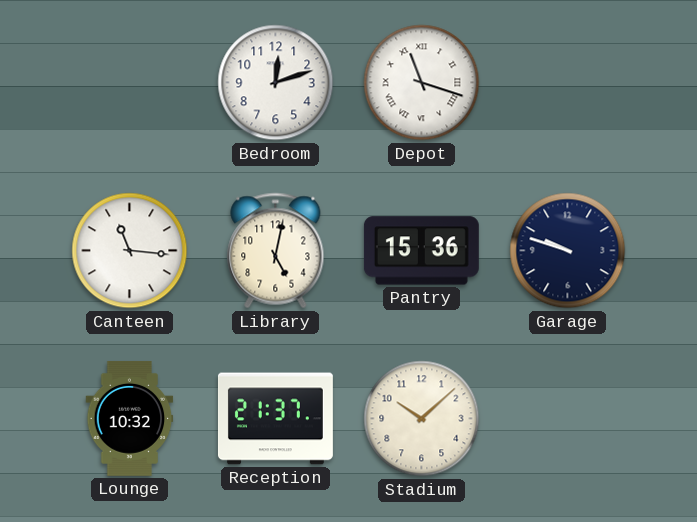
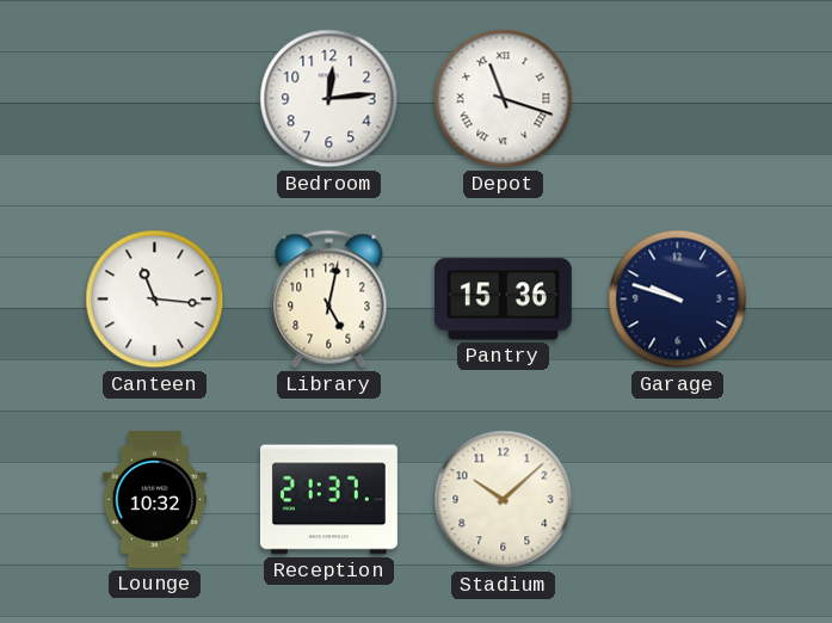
Bedroom: 12:12 -> 12:14 (329, 99)
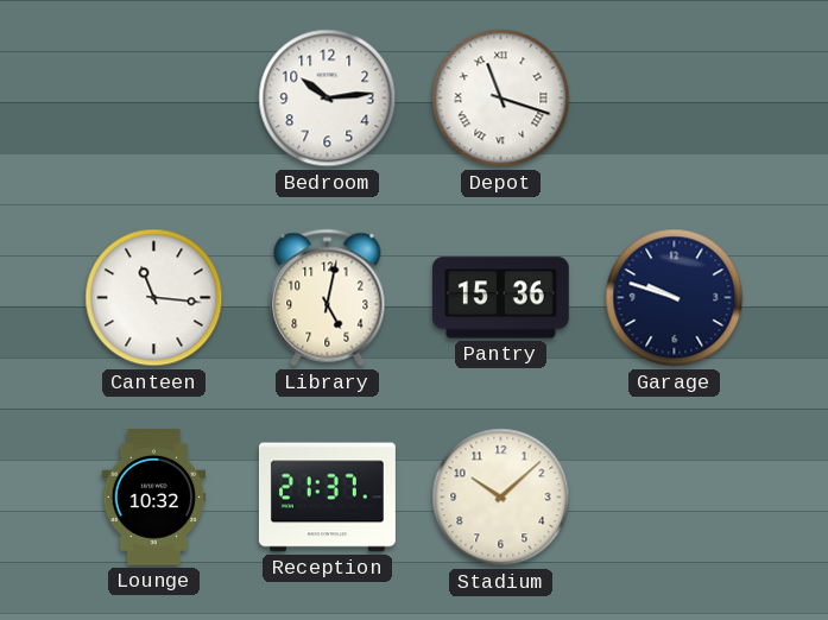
Bedroom: 12:14 -> 10:14 (328, 99)
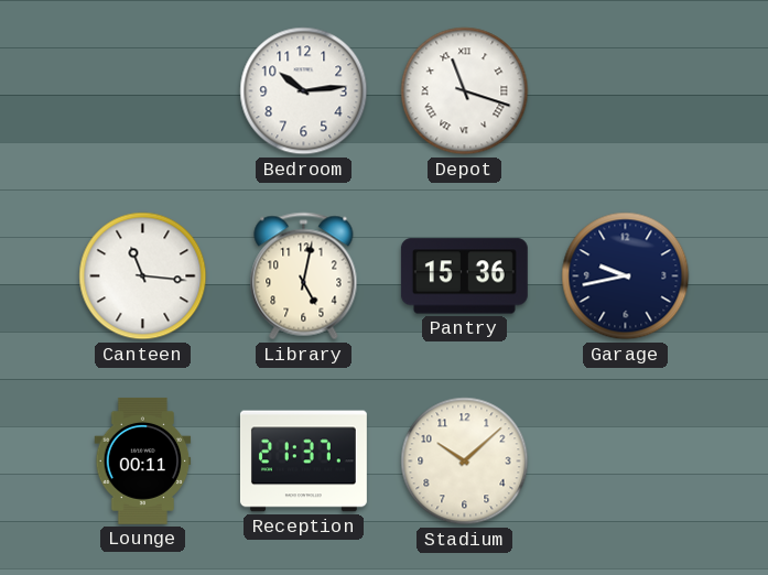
Garage: 9:48 -> 9:43 (626, 276)
Lounge: 10:32 -> 00:11 (143, 460)
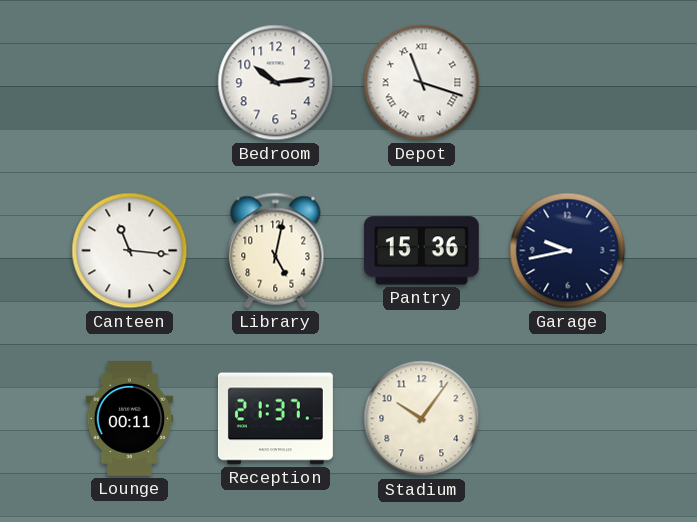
Stadium: 10:08 -> 10:06 (422, 419)
